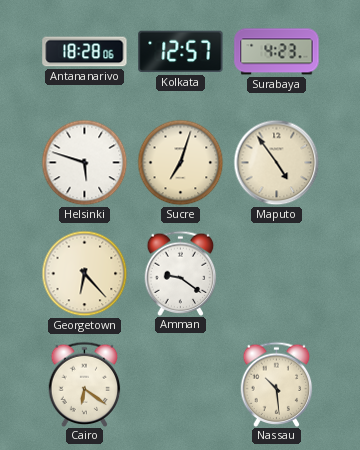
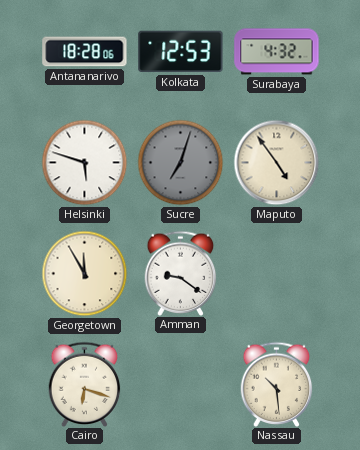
Kolkata: 12:57 -> 12:53 (181, 52)
Surabaya: 4:23 -> 4:32 (277, 52)
Sucre dial: cream -> grey (181, 163)
Georgetown: 6:23 -> 11:55 (85, 274)
Cairo: 6:21 -> 6:18 (85, 384)
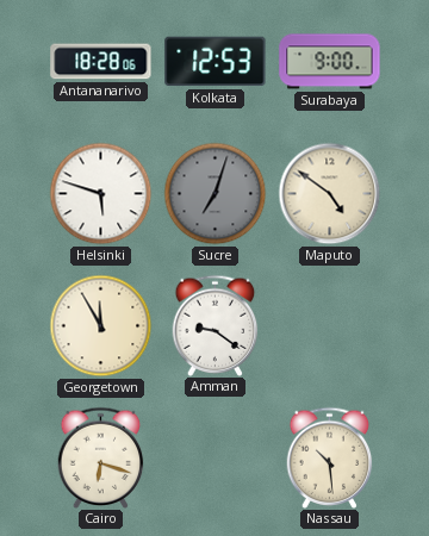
Surabaya: 4:32 -> 9:00 (330, 62)
Maputo: 4:54 -> 4:51 (330, 194)
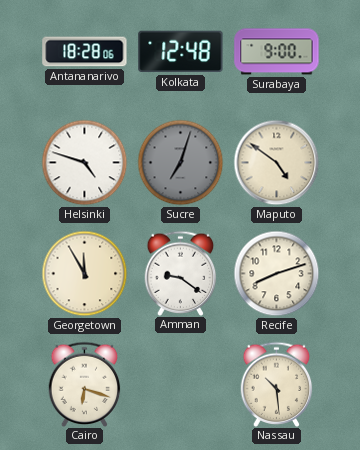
Kolkata: 12:53 -> 12:48 (181, 52)
Helsinki: 5:48 -> 4:48 (85, 163)
Recife: none -> 8:12 (277, 274)
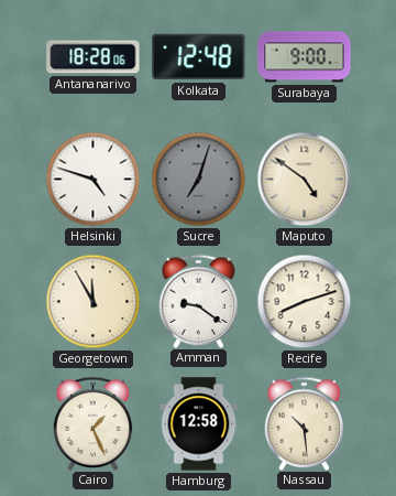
Cairo: 6:18 -> 1:26 (94, 423)
Hamburg: none -> 12:58 (199, 424)
